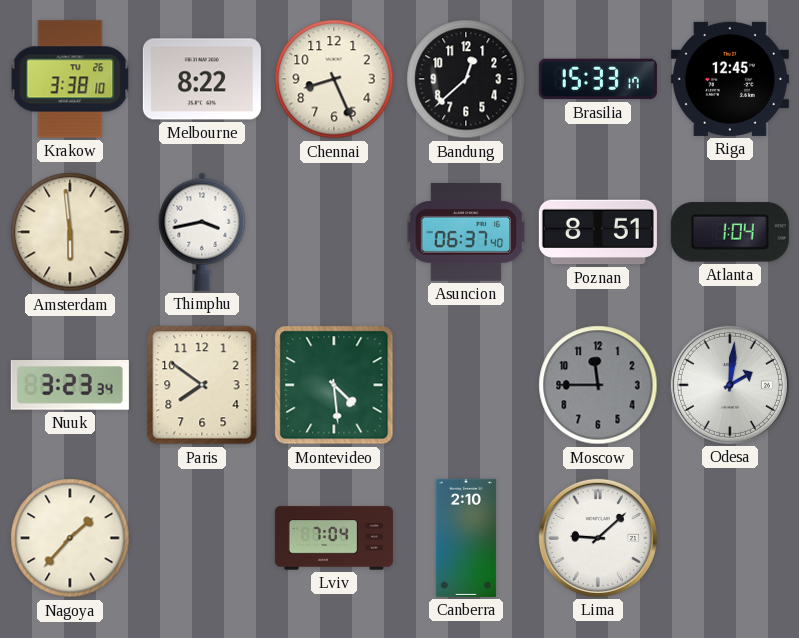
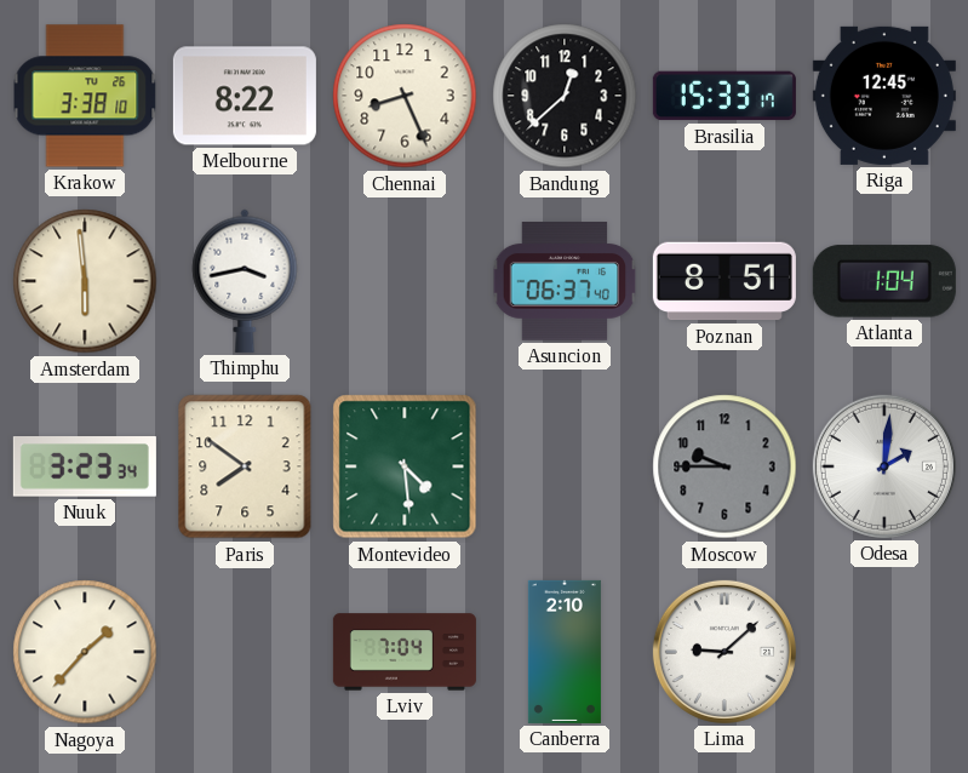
Moscow: 11:45 -> 9:45 (724, 466)
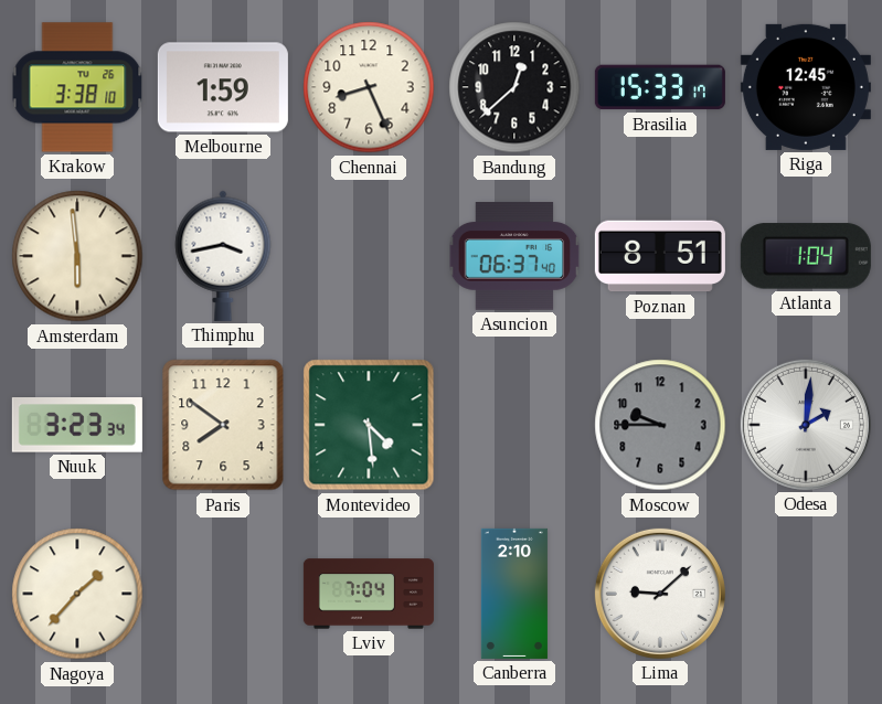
Melbourne: 8:22 -> 1:59 (223, 87)
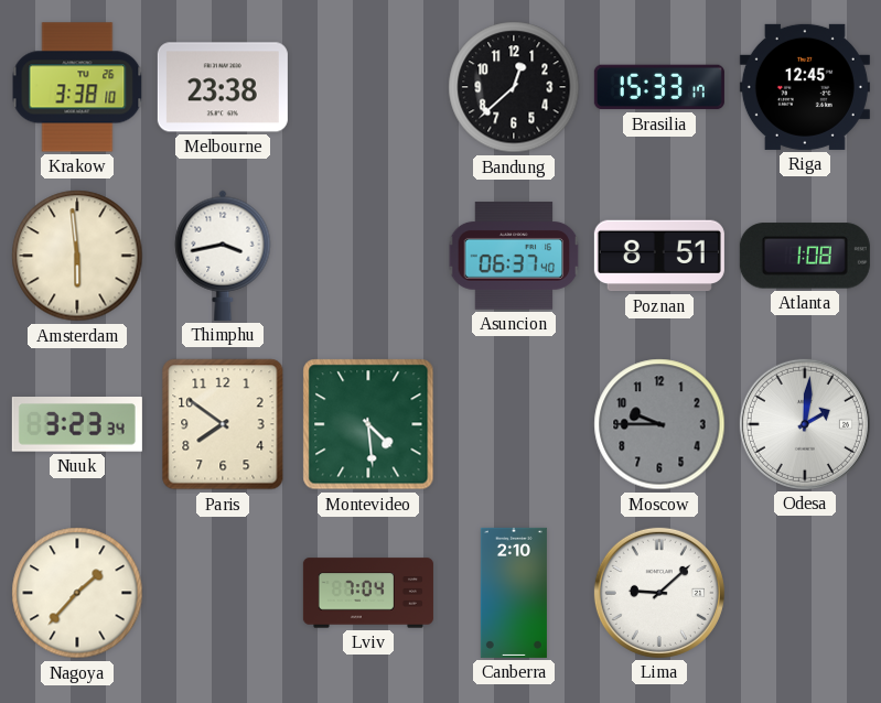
Melbourne: 1:59 -> 23:38 (223, 87)
Chennai: 8:26 -> none (369, 87)
Atlanta: 1:04 -> 1:08 (805, 256)
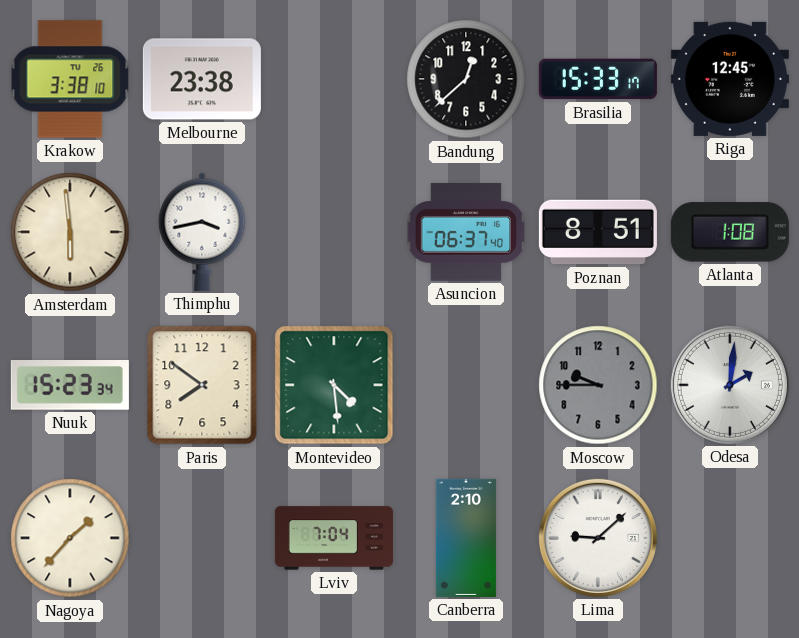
Nuuk: 3:23 -> 15:23 (70, 386)
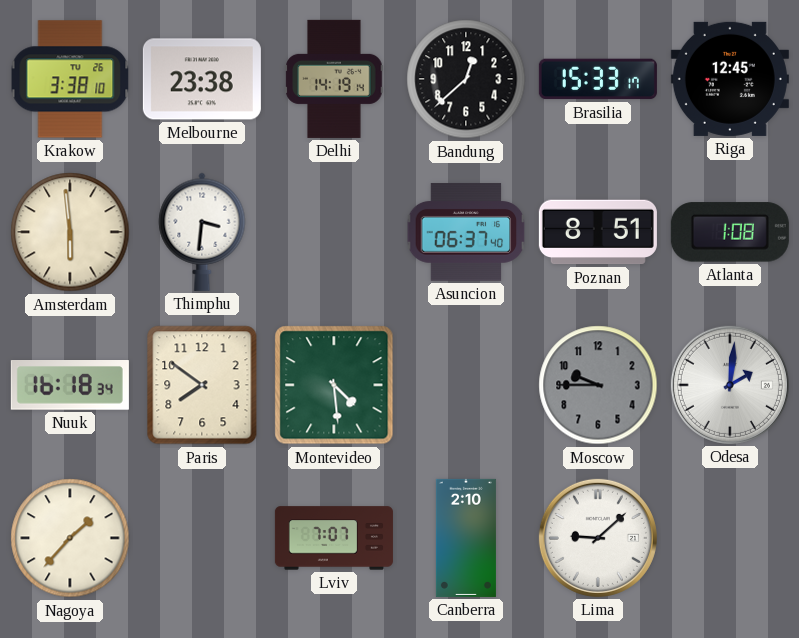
Delhi: none -> 14:19 (334, 79)
Thimphu: 3:43 -> 3:31 (202, 232)
Nuuk: 15:23 -> 16:18 (70, 386)
Lviv: 7:04 -> 7:07 (334, 538)
